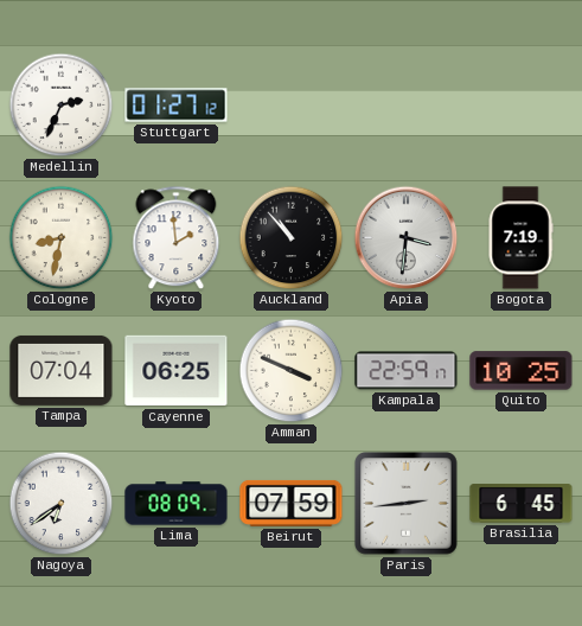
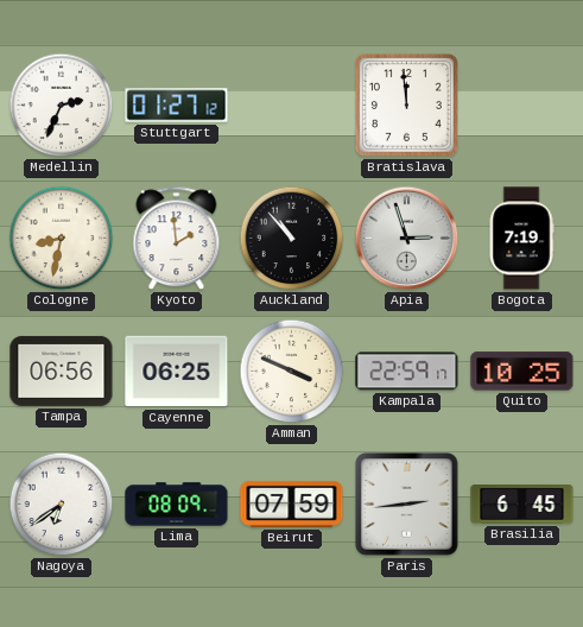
Bratislava: none -> 11:59 (406, 104)
Apia: 3:31 -> 2:57 (407, 239)
Tampa: 07:04 -> 06:56 (62, 370)
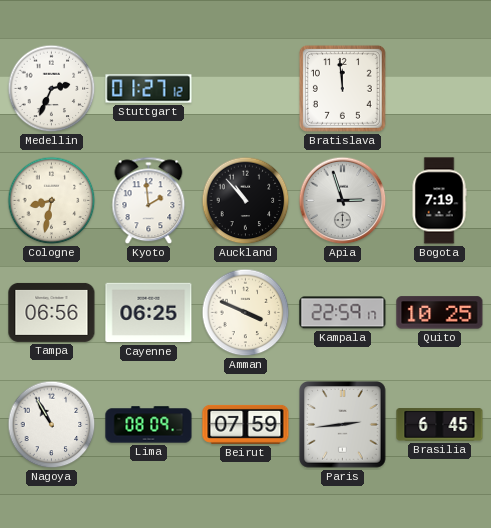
Nagoya: 6:39 -> 10:55 (52, 425)
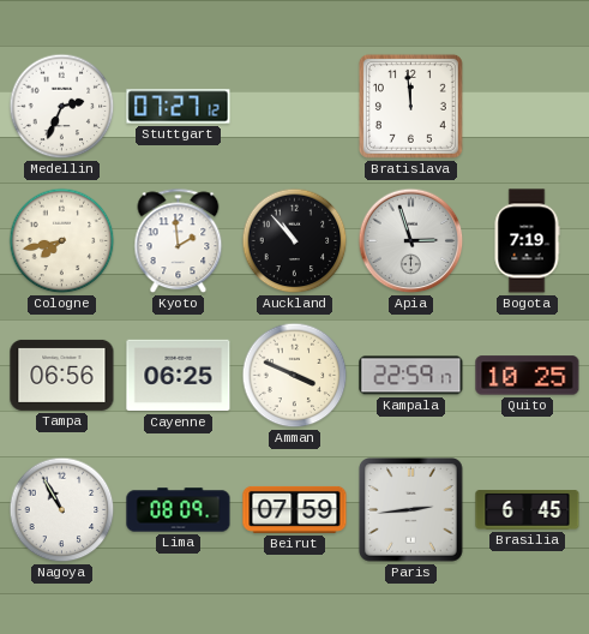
Stuttgart: 01:27 -> 07:27 (179, 107)
Cologne: 8:32 -> 7:43 (62, 241)
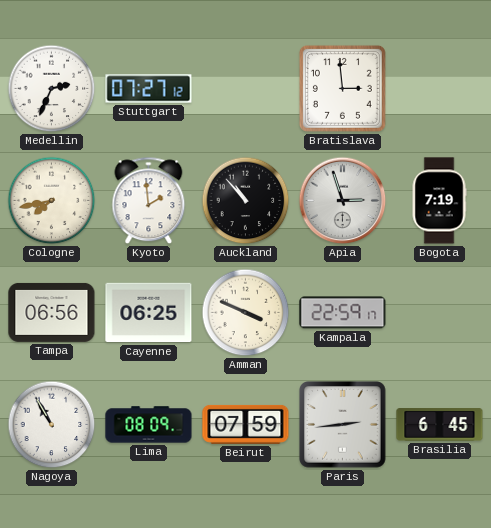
Bratislava: 11:59 -> 2:59 (342, 88)
Quito: 10:25 -> none (528, 376)
